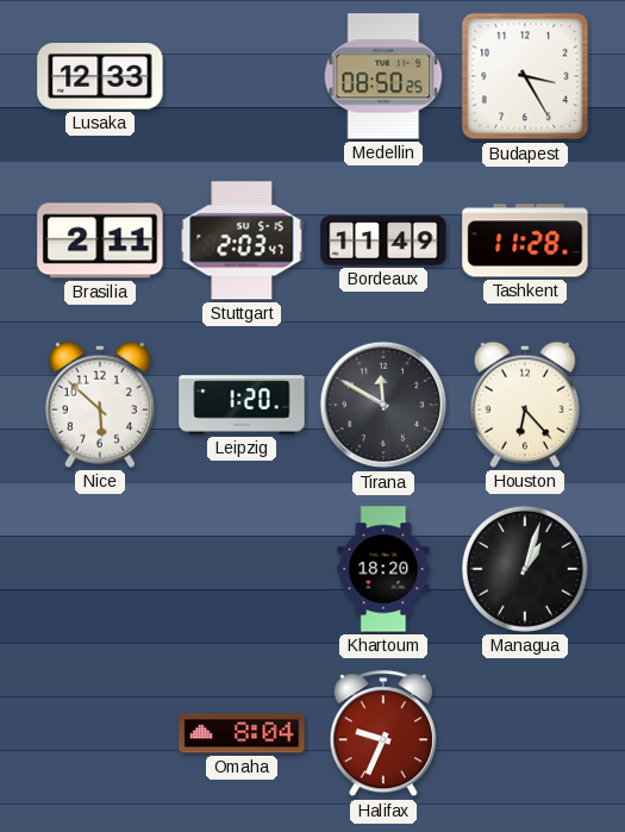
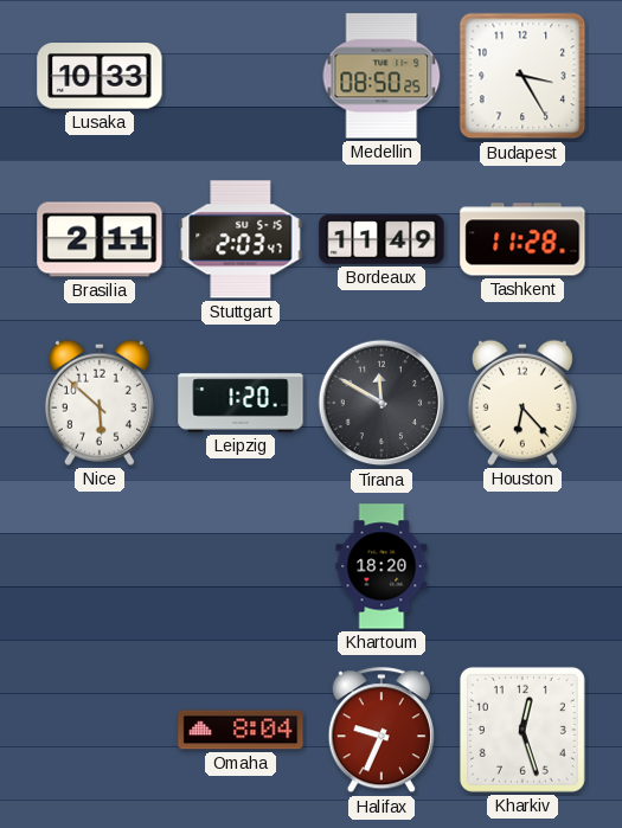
Lusaka: 12:33 -> 10:33 (100, 76)
Managua: 1:03 -> none (525, 569)
Kharkiv: none -> 12:27 (522, 730)
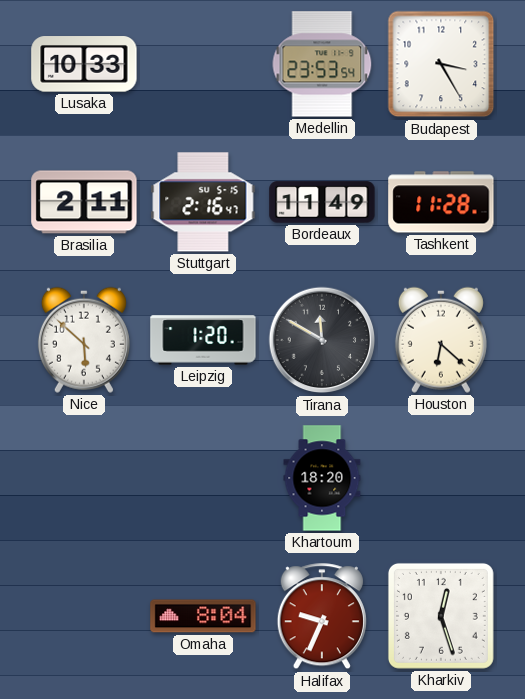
Medellin: 08:50 -> 23:53 (322, 64)
Stuttgart: 2:03 -> 2:16 (203, 202)
Houston: 6:23 -> 6:22 (441, 340)
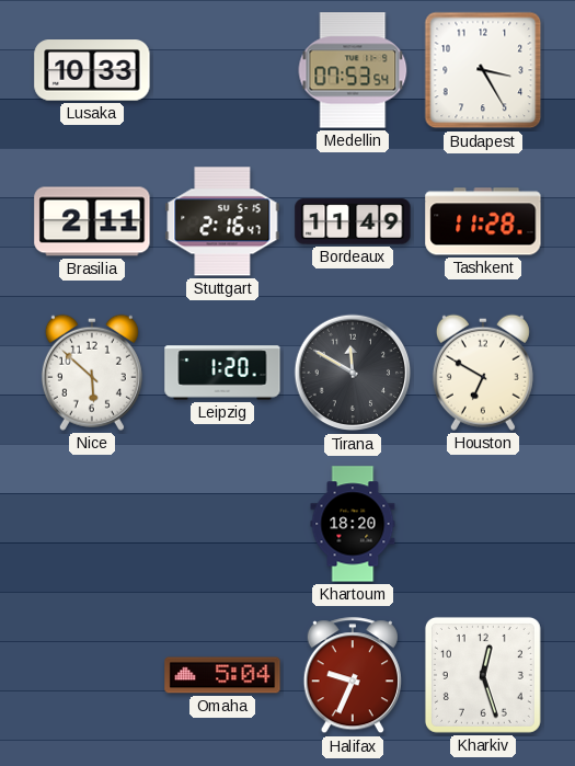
Medellin: 23:53 -> 07:53 (353, 70)
Houston: 6:22 -> 6:50 (483, 373)
Omaha: 8:04 -> 5:04 (222, 675)
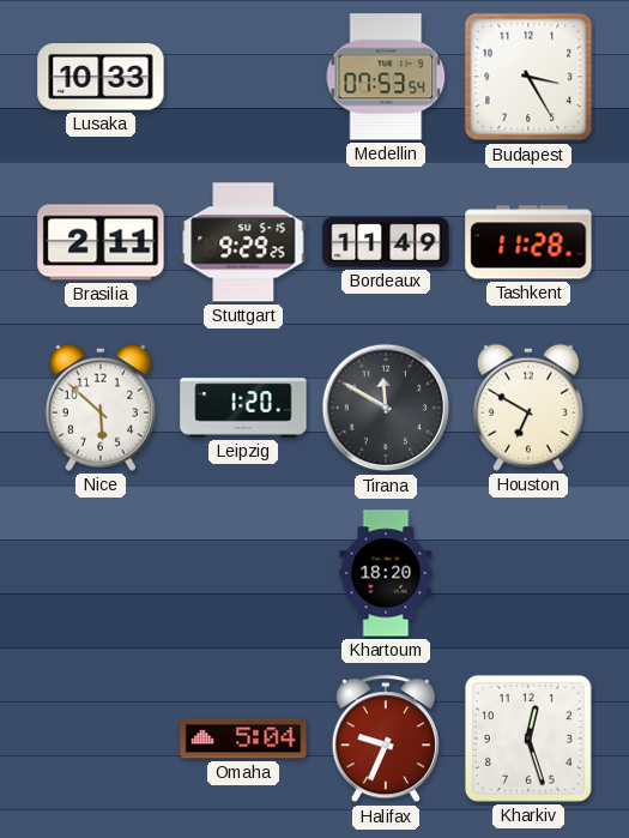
Stuttgart: 2:16 -> 9:29 (243, 242)
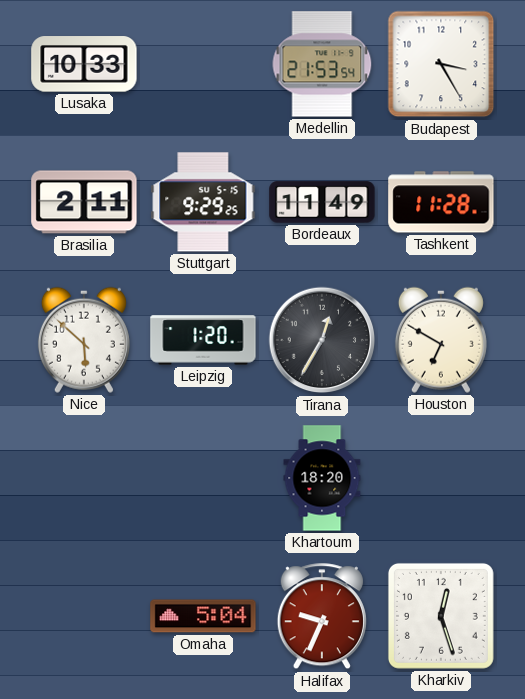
Medellin: 07:53 -> 21:53 (322, 64)
Tirana: 11:50 -> 12:35 (322, 340)
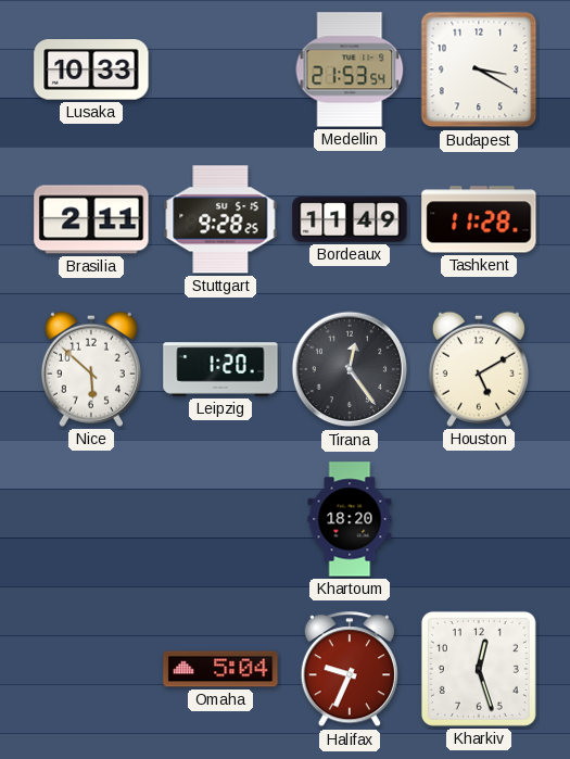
Budapest: 3:25 -> 3:20 (479, 69)
Stuttgart: 9:29 -> 9:28 (220, 219)
Tirana: 12:35 -> 12:24 (350, 369)
Houston: 6:50 -> 5:10 (479, 369)
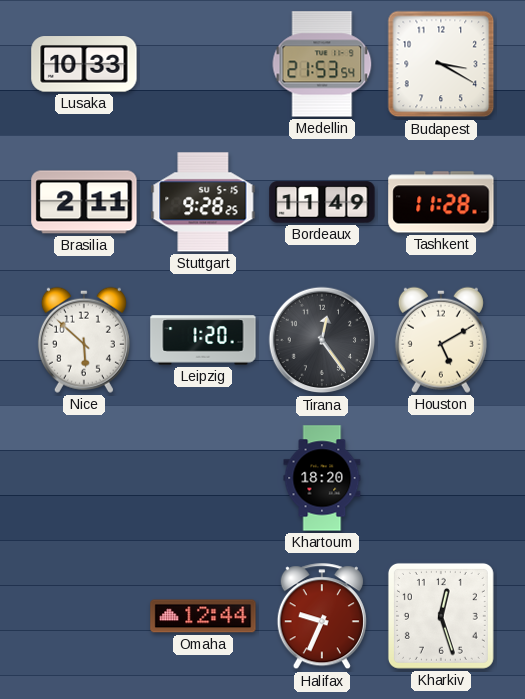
Omaha: 5:04 -> 12:44 (203, 616)
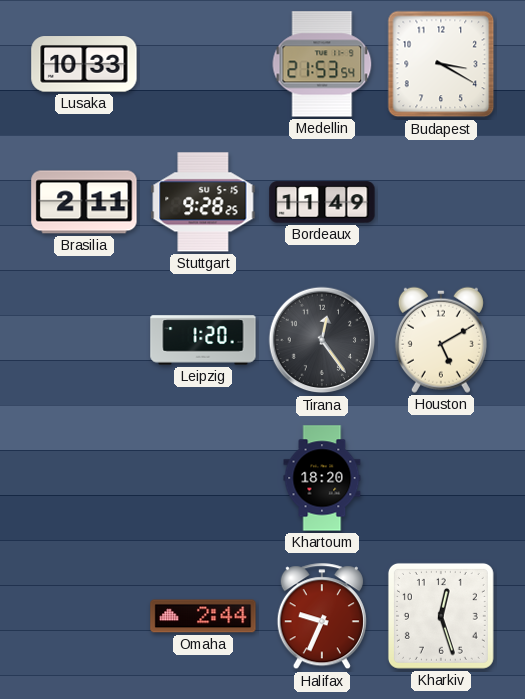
Tashkent: 11:28 -> none (441, 202)
Nice: 5:52 -> none (84, 340)
Omaha: 12:44 -> 2:44 (203, 616)
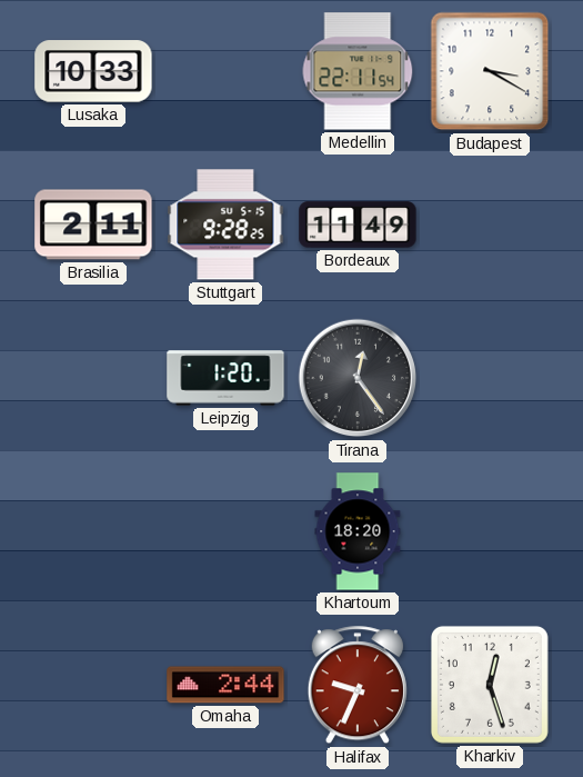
Medellin: 21:53 -> 22:11 (358, 71)
Houston: 5:10 -> none (441, 340)
